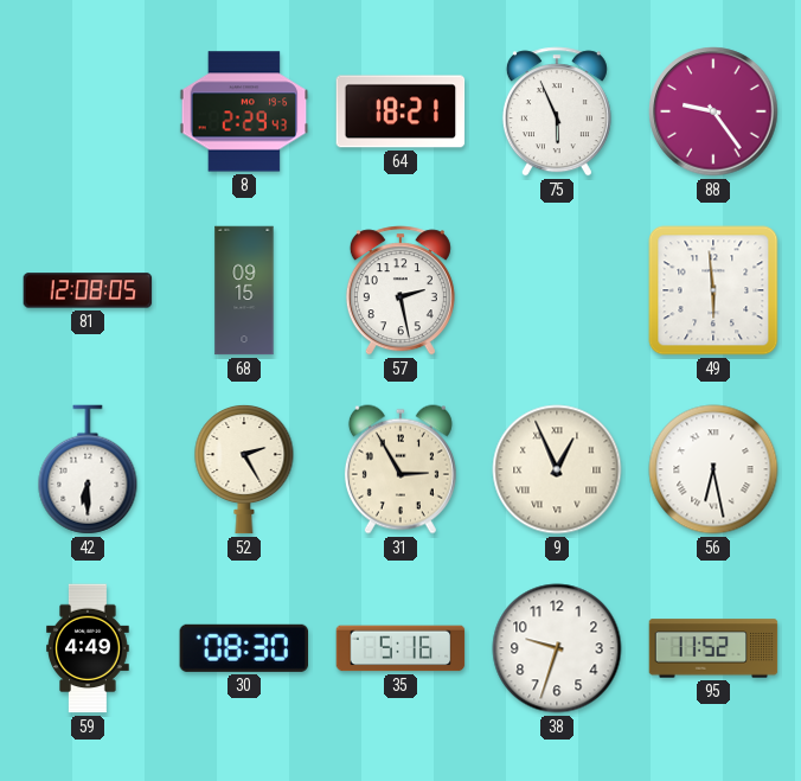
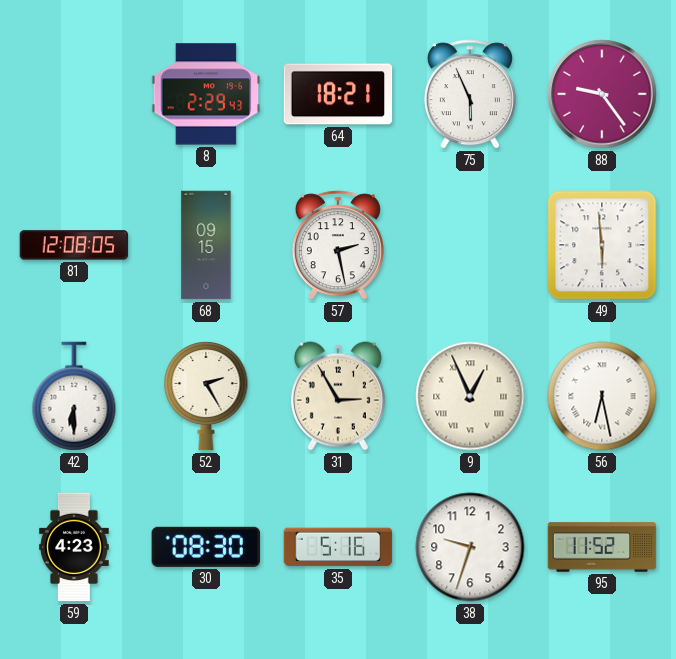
59: 4:49 -> 4:23 (74, 547)
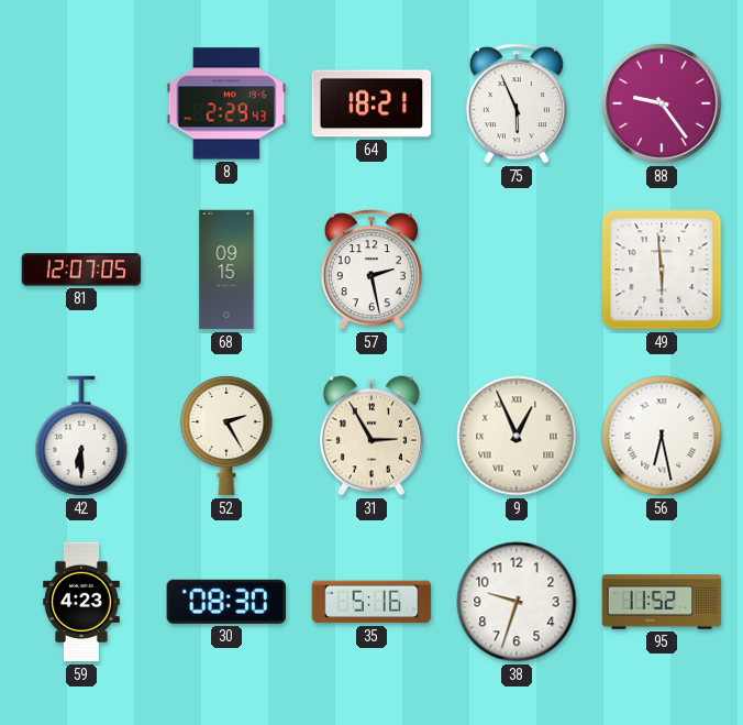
81: 12:08 -> 12:07 (81, 270)
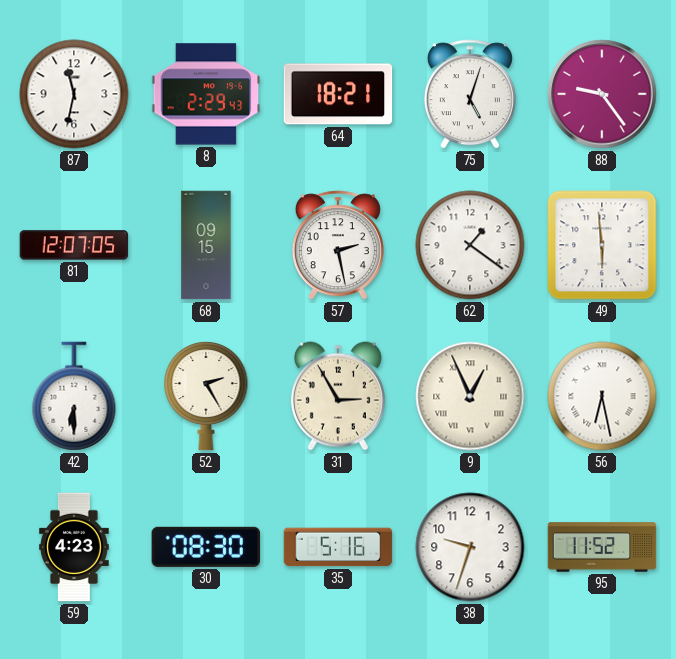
87: none -> 11:32 (74, 94)
75: 5:56 -> 5:03 (470, 94)
62: none -> 1:21 (470, 245)
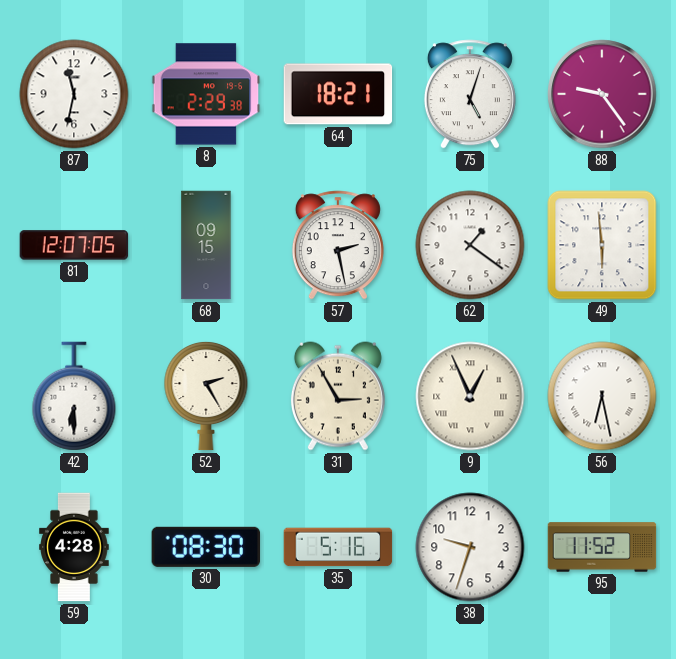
8: 2:29:43 -> 2:29:38 (206, 94)
59: 4:23 -> 4:28 (74, 547)
